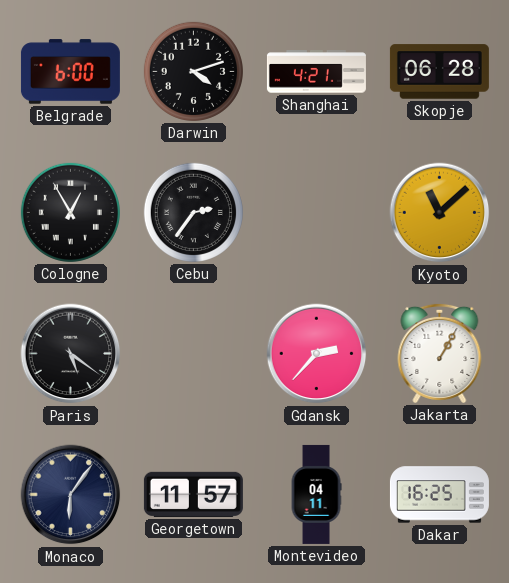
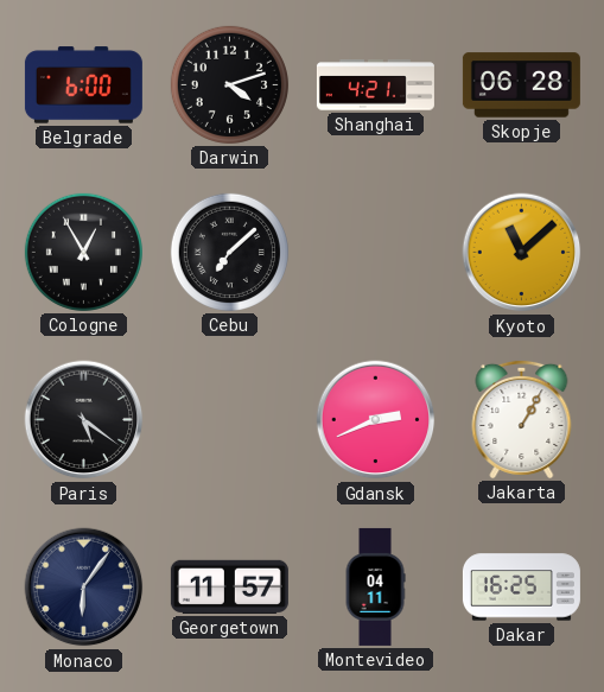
Cebu: 2:36 -> 7:08 (229, 252)
Gdansk: 2:37 -> 2:41 (376, 420)
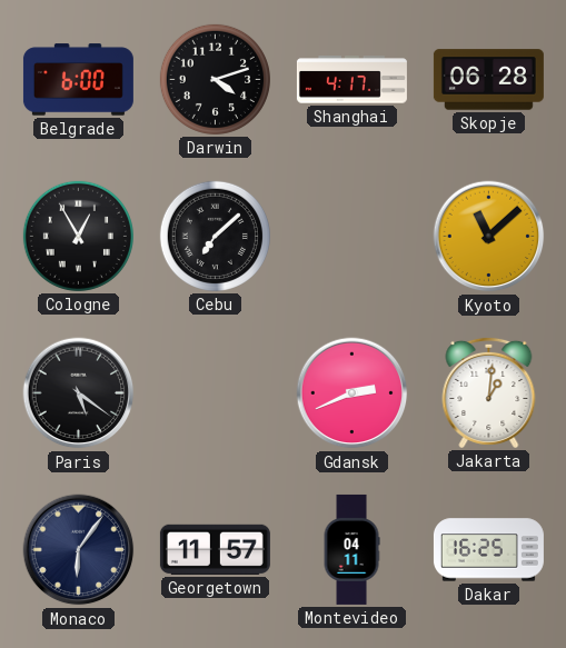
Shanghai: 4:21 -> 4:17 (351, 80)
Jakarta: 1:05 -> 1:01 (489, 392)
